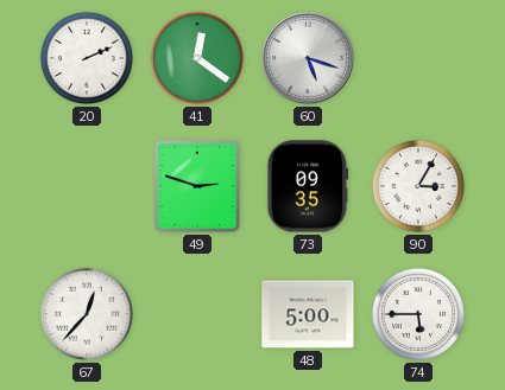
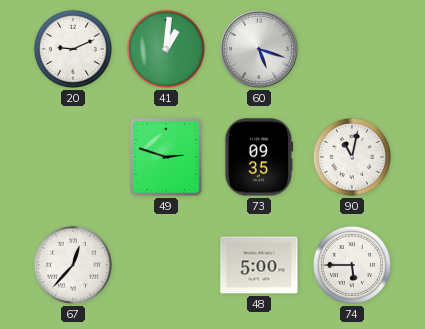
20: 2:11 -> 9:11 (73, 49)
41: 12:21 -> 1:01 (166, 49)
90: 3:05 -> 11:02 (352, 157)
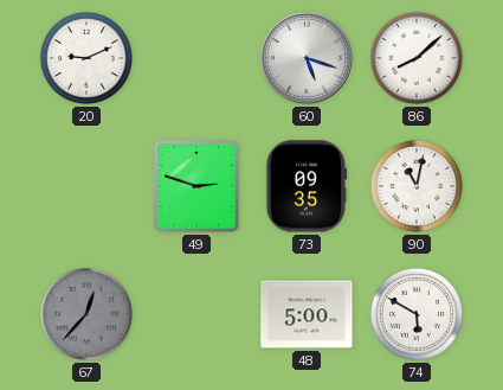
41: 1:01 -> none (166, 49)
86: none -> 8:08 (417, 58)
67 dial: white -> grey (86, 314)
74: 5:45 -> 5:50 (417, 314)
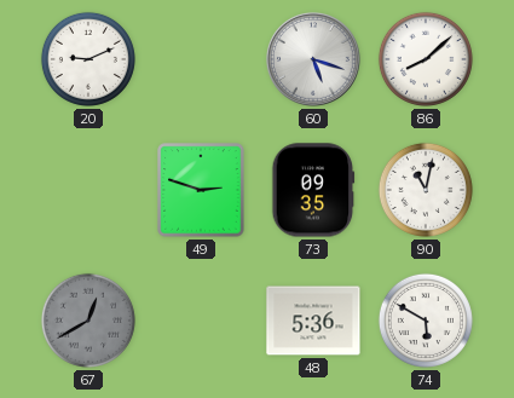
67: 12:37 -> 12:40 (88, 321)
48: 5:00 -> 5:36 (313, 321)
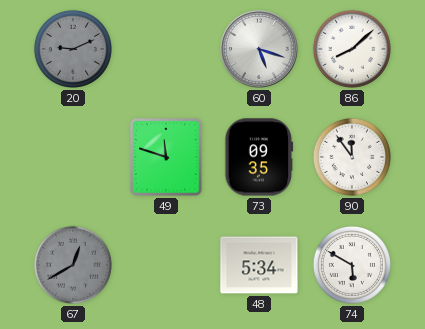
20 dial: white -> grey (73, 49)
49: 2:48 -> 11:48 (166, 157)
90: 11:02 -> 11:54 (352, 157)
48: 5:36 -> 5:34 (259, 265)
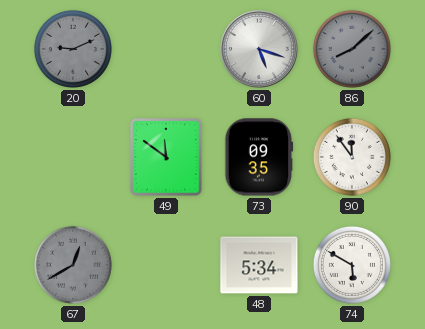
86 dial: white -> grey (352, 49)
49: 11:48 -> 11:51 (166, 157)
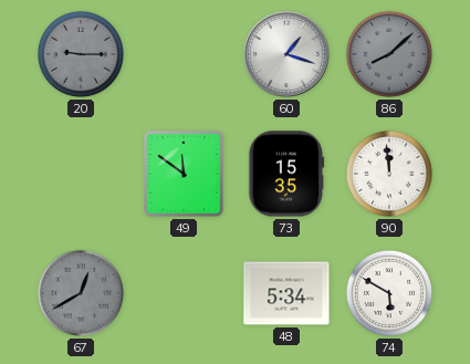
20: 9:11 -> 9:15 (81, 54)
60: 5:18 -> 1:18 (286, 54)
73: 09:35 -> 15:35 (286, 174)
90: 11:54 -> 11:59 (389, 174)
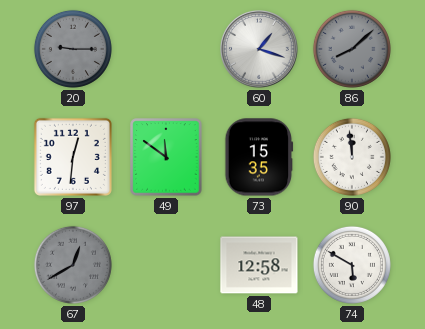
97: none -> 12:31 (73, 157)
48: 5:34 -> 12:58 (259, 265)
